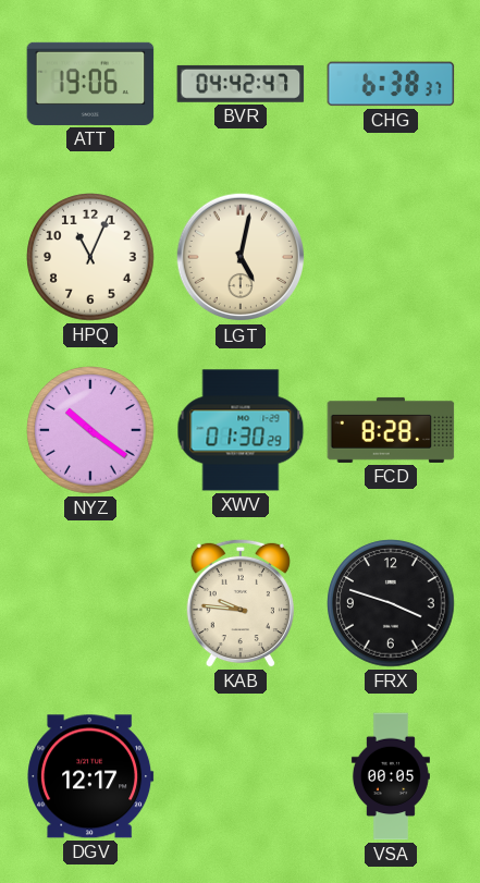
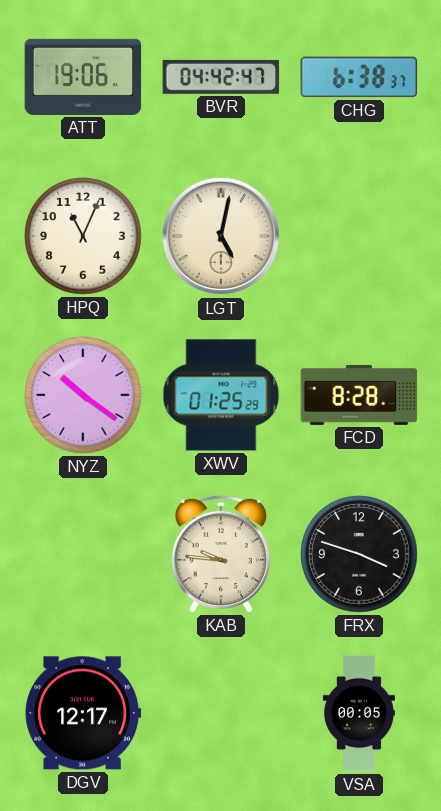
XWV: 01:30 -> 01:25 (221, 395)
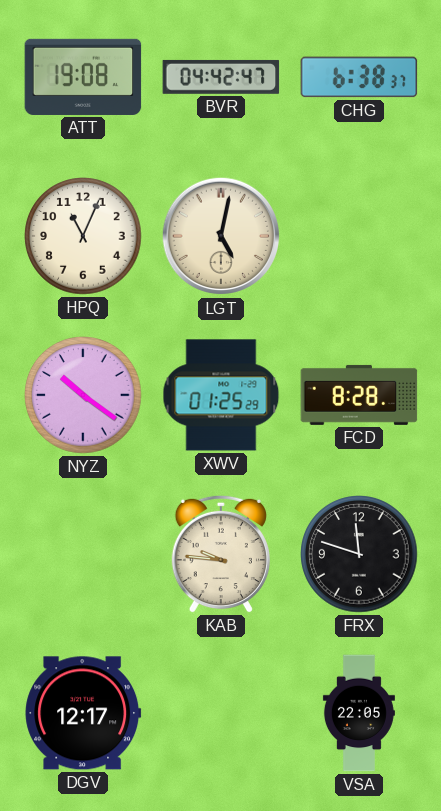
ATT: 19:06 -> 19:08 (83, 77)
FRX: 3:48 -> 11:48 (359, 554)
VSA: 00:05 -> 22:05 (359, 713)
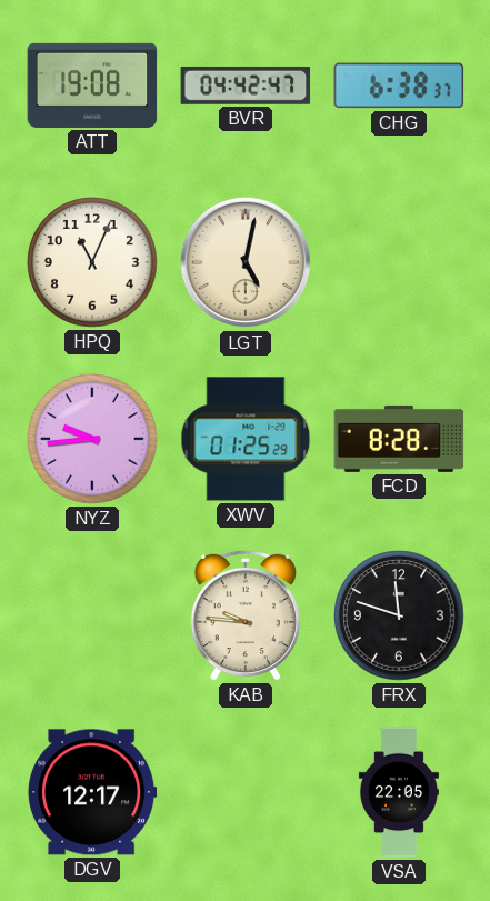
NYZ: 10:21 -> 9:44 (92, 439)
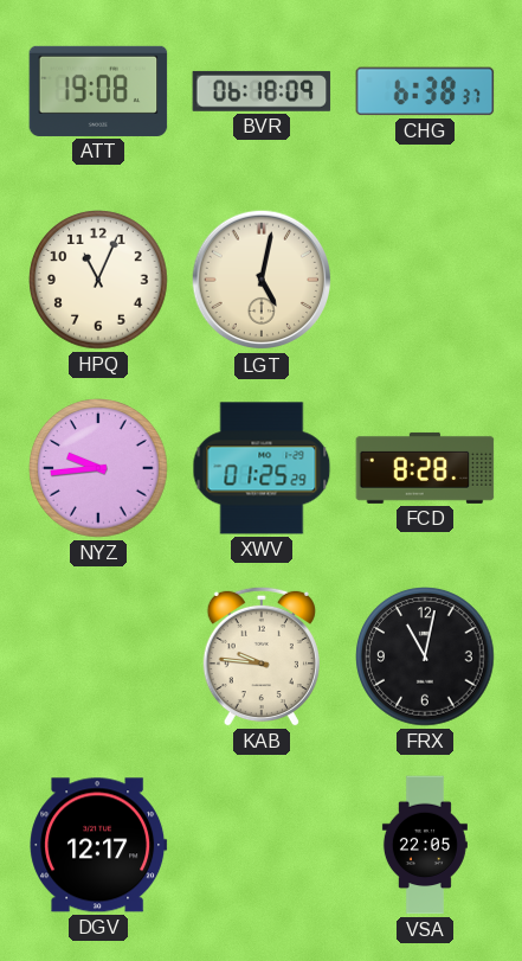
BVR: 04:42 -> 06:18 (262, 91)
FRX: 11:48 -> 11:02 (425, 656)
